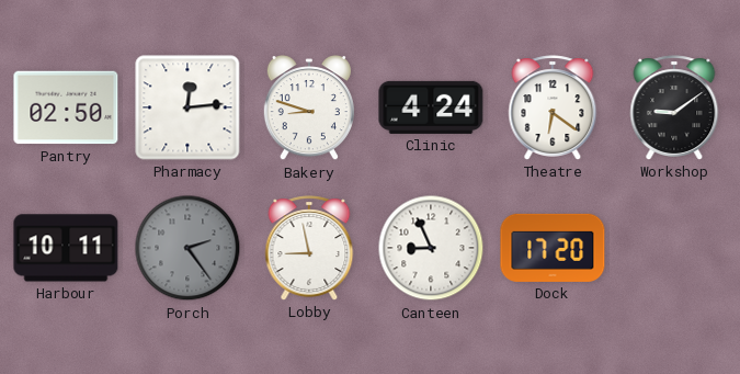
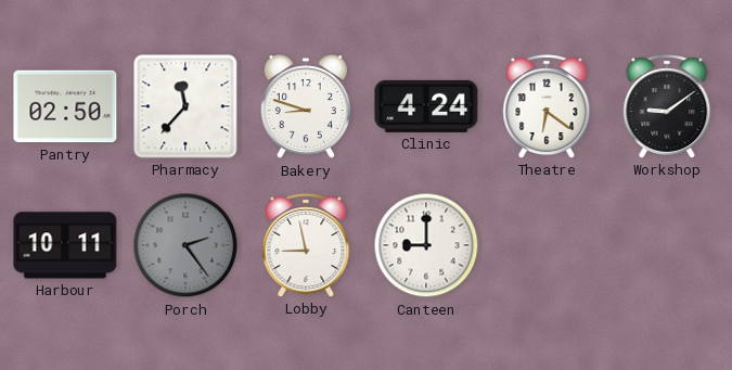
Pharmacy: 12:14 -> 11:37 (185, 106)
Canteen: 8:56 -> 9:00 (426, 245)
Dock: 17:20 -> none (553, 248)
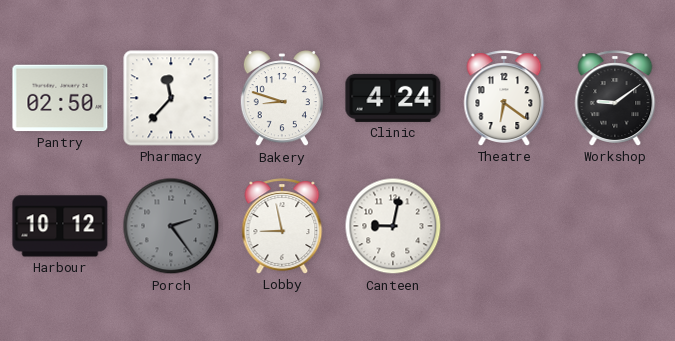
Harbour: 10:11 -> 10:12 (60, 226)
Canteen: 9:00 -> 9:02 (393, 226)
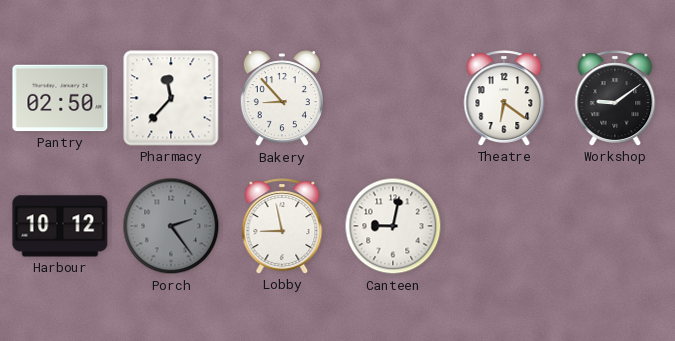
Bakery: 8:48 -> 8:53 (282, 99)
Clinic: 4:24 -> none (393, 98)
